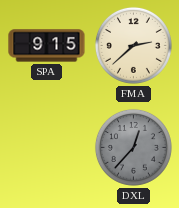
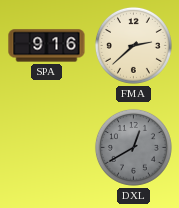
SPA: 9:15 -> 9:16 (47, 46)
DXL: 12:37 -> 12:40 (133, 147)
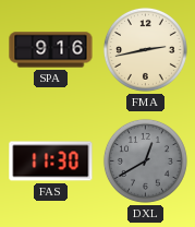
FMA: 2:38 -> 2:43 (145, 49)
FAS: none -> 11:30 (51, 162)
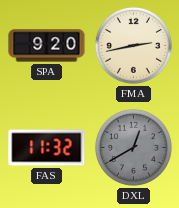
SPA: 9:16 -> 9:20 (47, 46)
FAS: 11:30 -> 11:32 (47, 148)
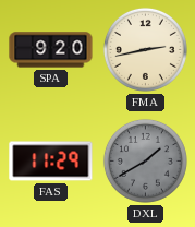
FAS: 11:32 -> 11:29 (51, 162)
DXL: 12:40 -> 1:40 (145, 160)
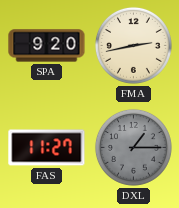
FAS: 11:29 -> 11:27 (47, 148)
DXL: 1:40 -> 1:15 (133, 147)
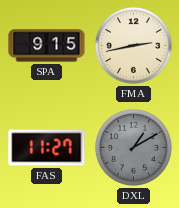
SPA: 9:20 -> 9:15 (47, 46)
DXL: 1:15 -> 1:10 (133, 147)
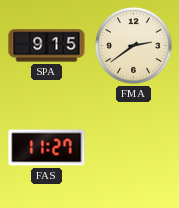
FMA: 2:43 -> 2:39 (133, 45)
DXL: 1:10 -> none (133, 147)
